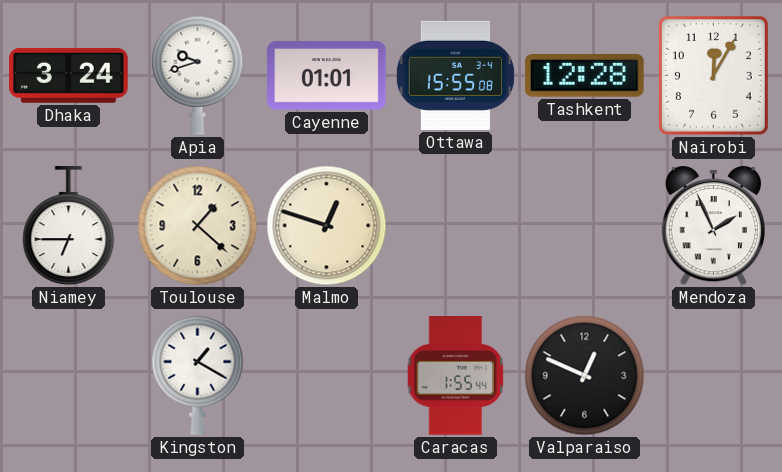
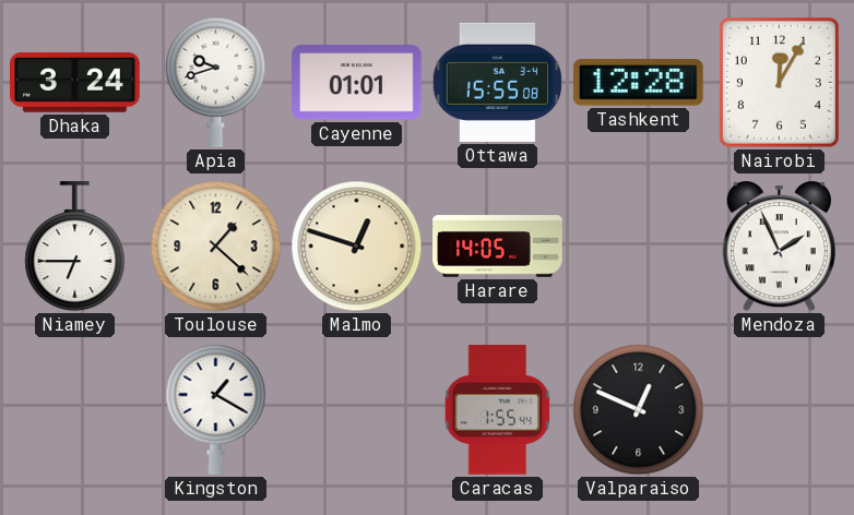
Harare: none -> 14:05 (498, 247)
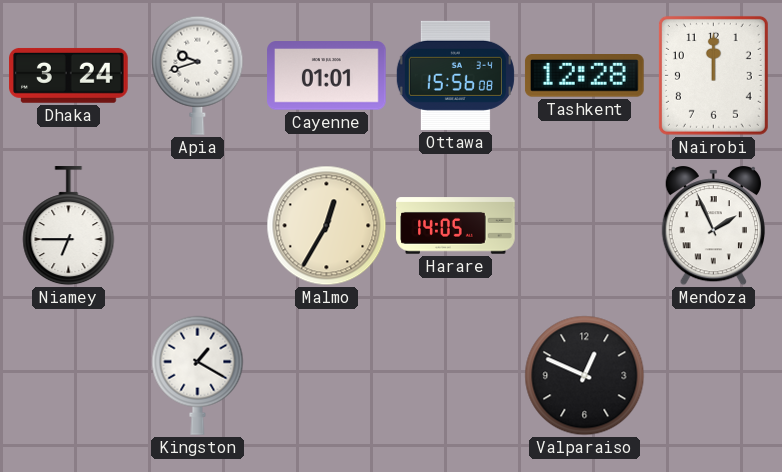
Ottawa: 15:55 -> 15:56 (455, 75)
Nairobi: 12:05 -> 12:00 (713, 75)
Toulouse: 1:22 -> none (216, 247)
Malmo: 12:48 -> 12:35 (327, 226)
Caracas: 1:55 -> none (498, 410)
